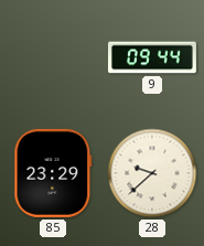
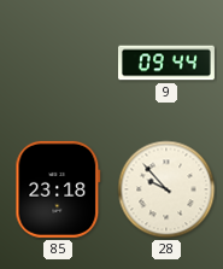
85: 23:29 -> 23:18 (58, 189)
28: 9:38 -> 9:53 (166, 189)
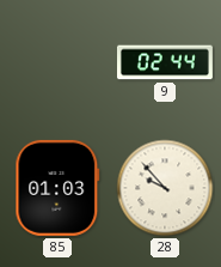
9: 09:44 -> 02:44 (165, 62)
85: 23:18 -> 01:03 (57, 188)
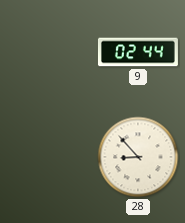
85: 01:03 -> none (57, 188)
28: 9:53 -> 8:53 (138, 157)
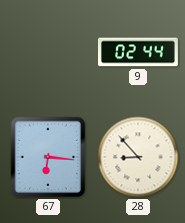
67: none -> 6:16 (48, 157)
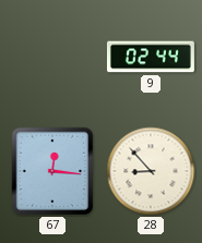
67: 6:16 -> 12:16 (52, 171)
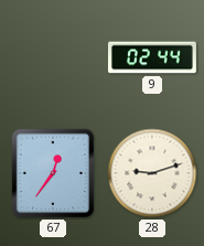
67: 12:16 -> 12:36 (53, 173)
28: 8:53 -> 9:12 (152, 173)
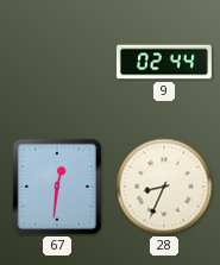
67: 12:36 -> 12:31 (57, 187)
28: 9:12 -> 8:34 (164, 187)
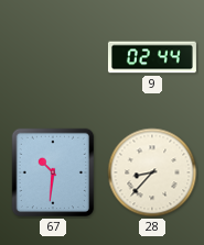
67: 12:31 -> 10:31 (53, 172)
28: 8:34 -> 8:37 (152, 172)
